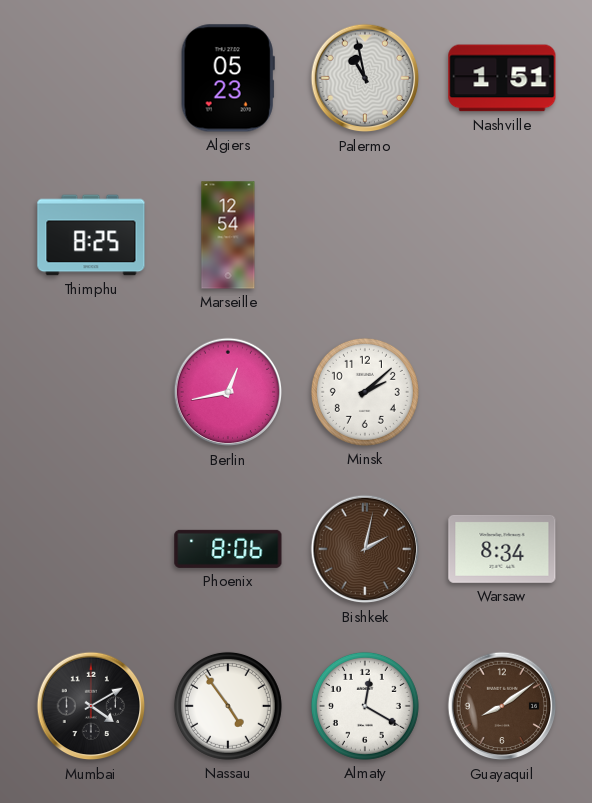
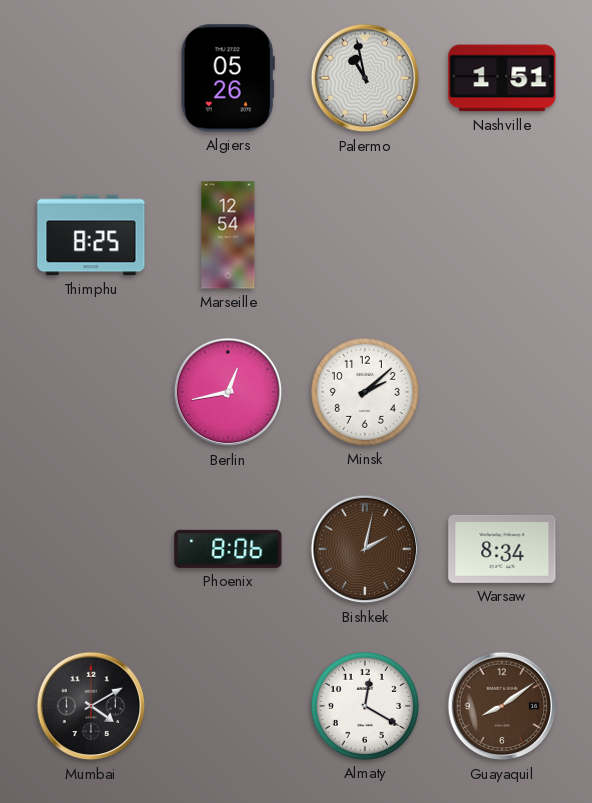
Algiers: 05:23 -> 05:26 (228, 78)
Nassau: 4:54 -> none (228, 706)
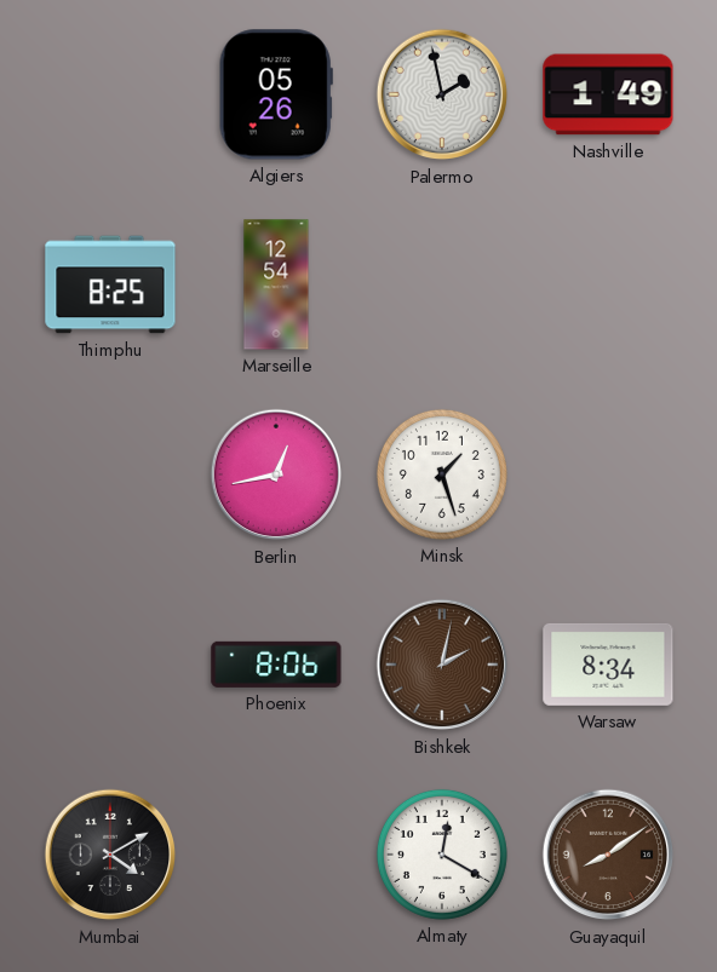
Palermo: 10:58 -> 1:58 (442, 94)
Nashville: 1:51 -> 1:49 (608, 94)
Minsk: 2:08 -> 1:27 (442, 475)
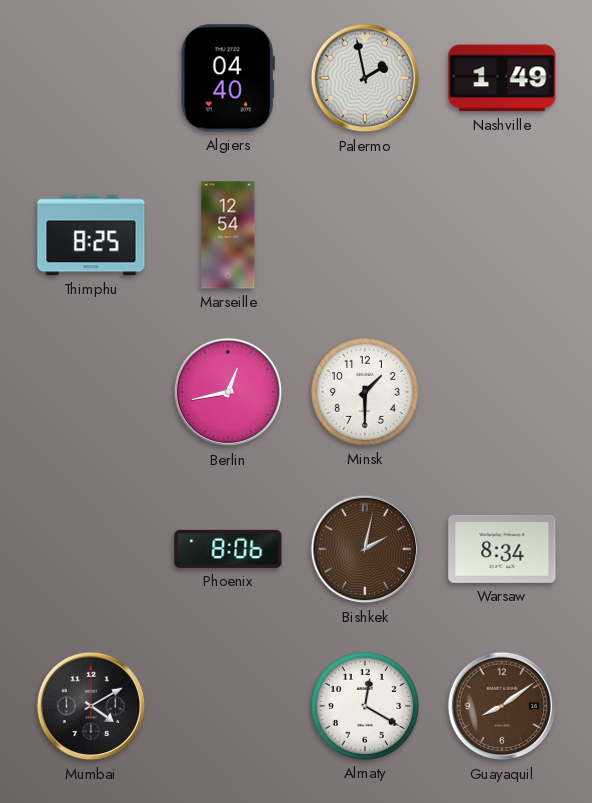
Algiers: 05:26 -> 04:40 (228, 78)
Minsk: 1:27 -> 1:30 (365, 392)
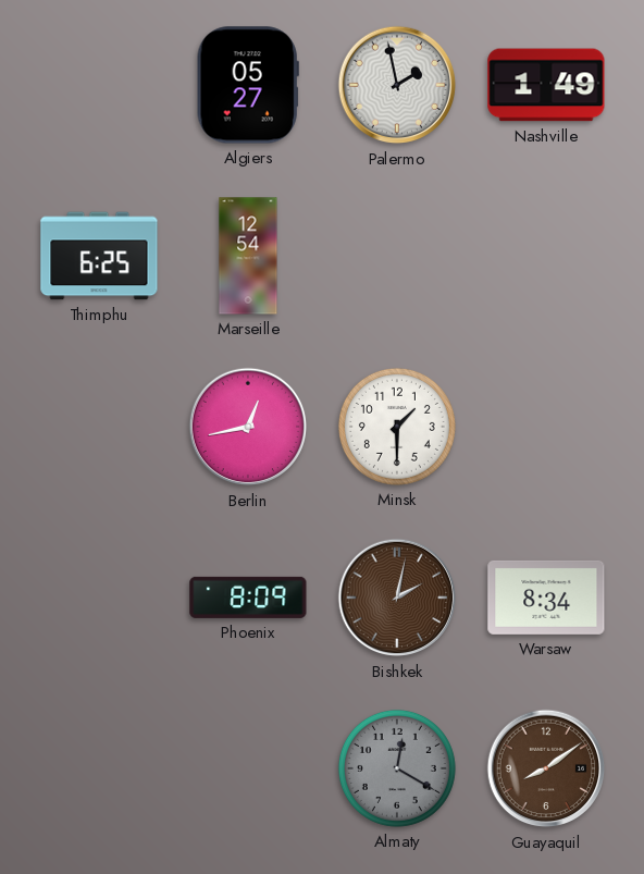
Algiers: 04:40 -> 05:27 (248, 85)
Thimphu: 8:25 -> 6:25 (99, 256)
Phoenix: 8:06 -> 8:09 (248, 598)
Mumbai: 4:10 -> none (91, 706)
Almaty dial: white -> grey (397, 768)
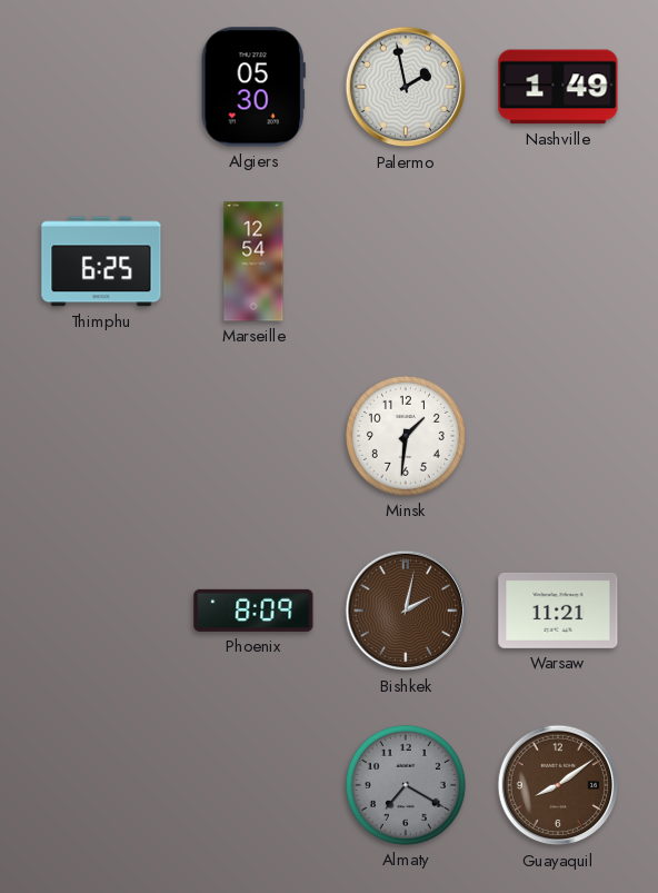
Algiers: 05:27 -> 05:30 (253, 87)
Berlin: 12:43 -> none (248, 427)
Minsk: 1:30 -> 1:31 (406, 436)
Warsaw: 8:34 -> 11:21 (558, 611)
Almaty: 12:20 -> 7:20 (406, 785)
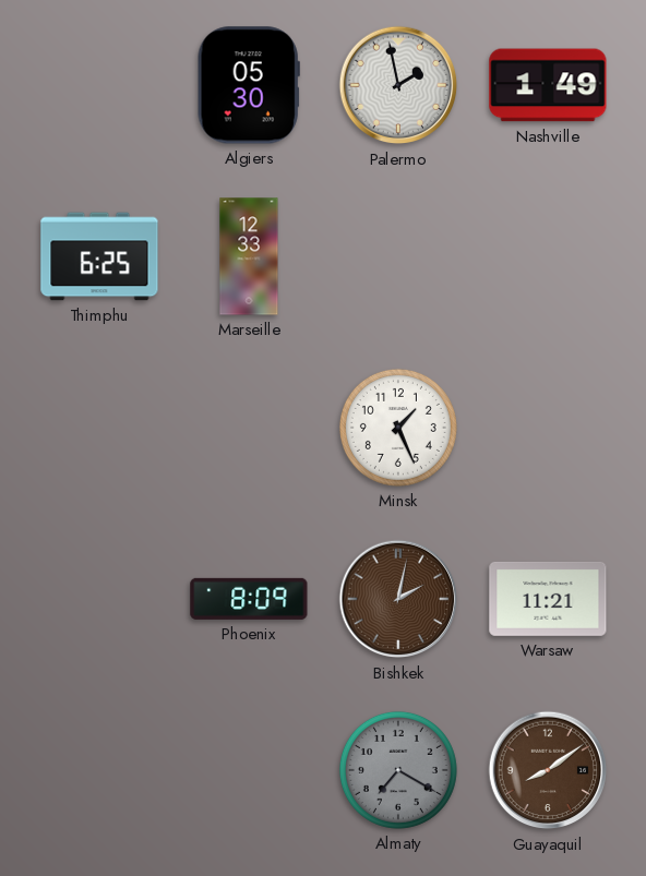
Marseille: 12:54 -> 12:33 (249, 256)
Minsk: 1:31 -> 1:26 (398, 428)
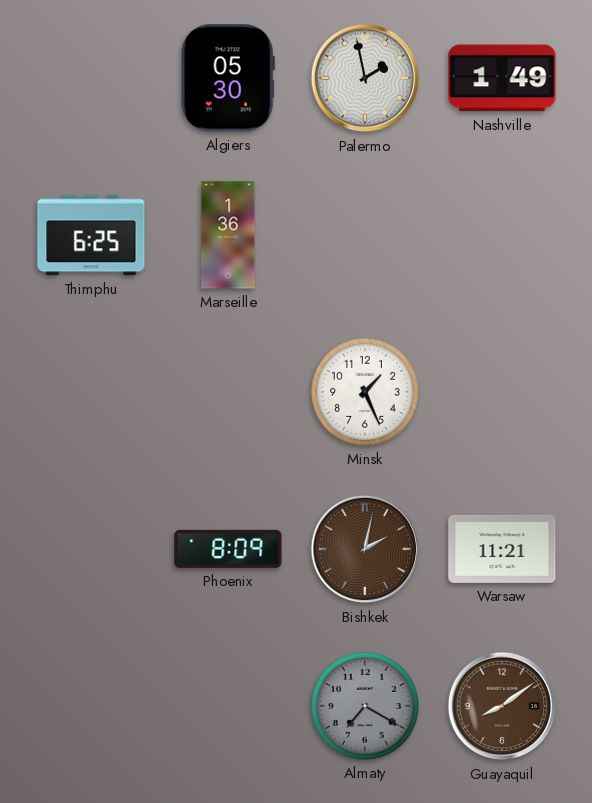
Marseille: 12:33 -> 1:36 (228, 235)
